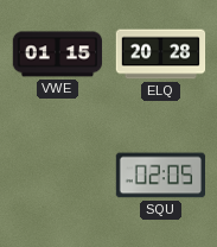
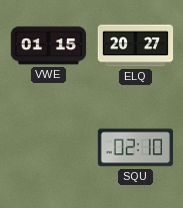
ELQ: 20:28 -> 20:27 (136, 46)
SQU: 02:05 -> 02:10 (135, 148)
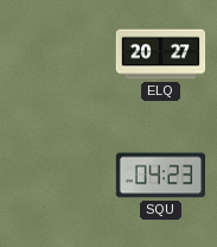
VWE: 01:15 -> none (49, 46)
SQU: 02:10 -> 04:23 (160, 176)
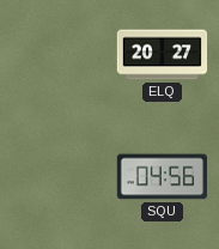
SQU: 04:23 -> 04:56 (162, 177)
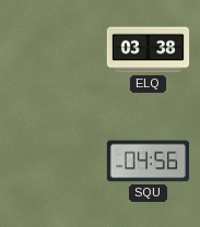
ELQ: 20:27 -> 03:38 (149, 50)
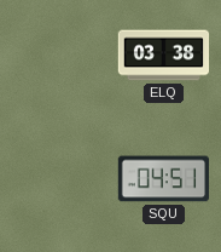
SQU: 04:56 -> 04:51 (163, 179)
